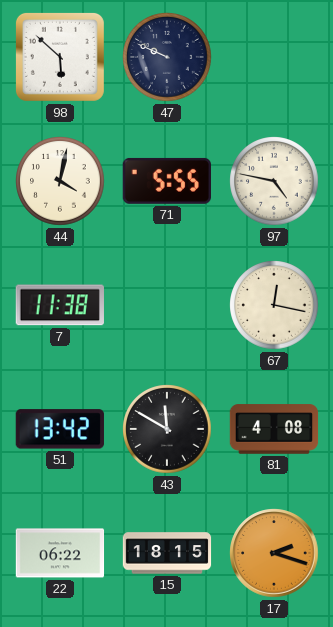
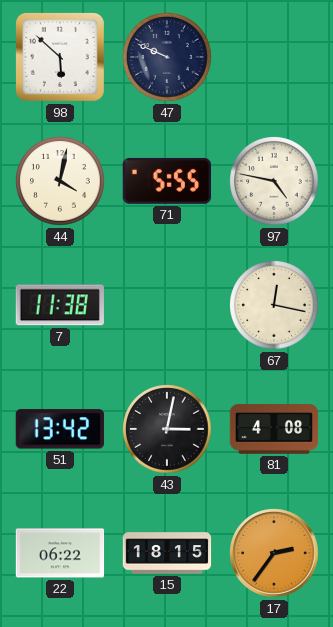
43: 11:50 -> 3:02 (167, 429)
17: 2:18 -> 2:36 (274, 553)
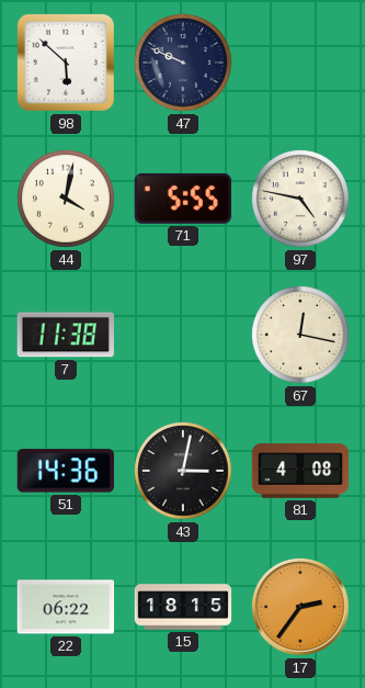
51: 13:42 -> 14:36 (66, 471)
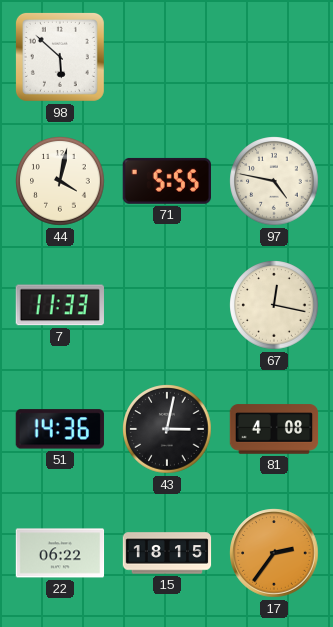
47: 9:49 -> none (183, 63)
7: 11:38 -> 11:33 (60, 305)
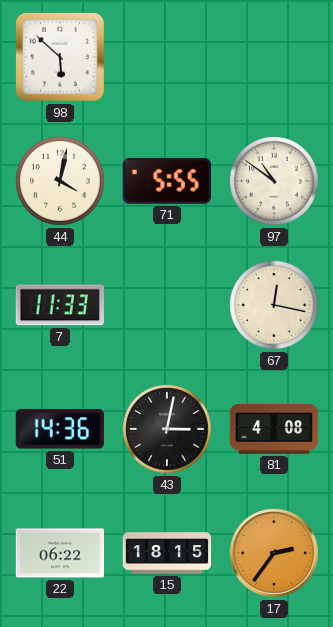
97: 4:47 -> 10:51 (274, 181)
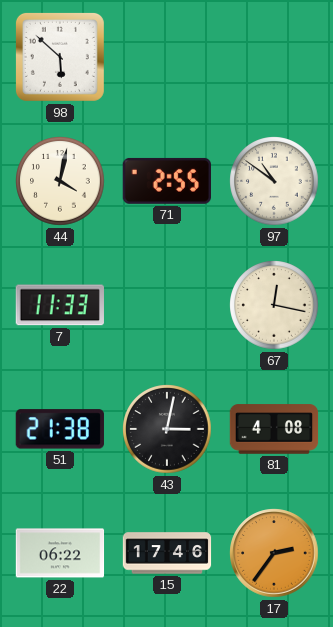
71: 5:55 -> 2:55 (166, 181)
51: 14:36 -> 21:38 (60, 429)
15: 18:15 -> 17:46 (167, 553)
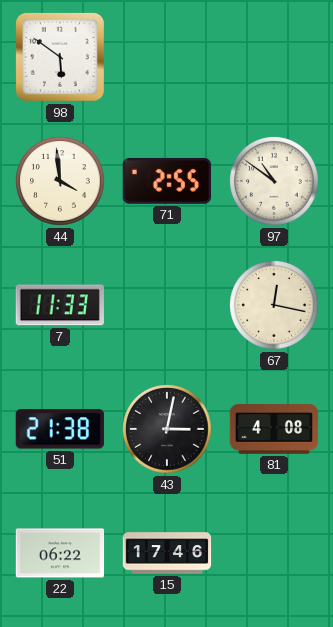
98: 5:52 -> 5:51 (60, 57)
44: 4:02 -> 3:59 (60, 181)
17: 2:36 -> none (274, 553)
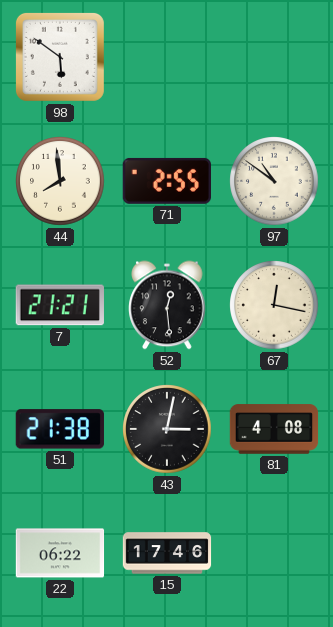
44: 3:59 -> 7:59 (60, 181)
7: 11:33 -> 21:21 (60, 305)
52: none -> 12:29 (167, 305)
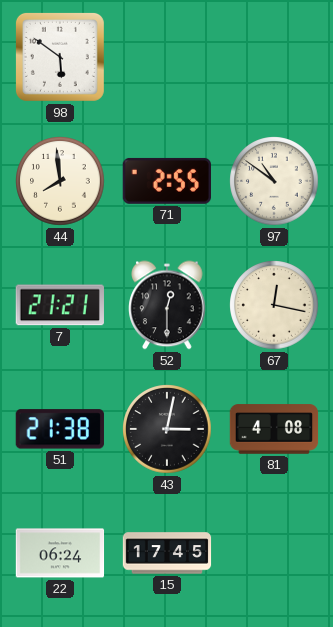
52: 12:29 -> 12:30 (167, 305)
22: 06:22 -> 06:24 (60, 553)
15: 17:46 -> 17:45 (167, 553)
